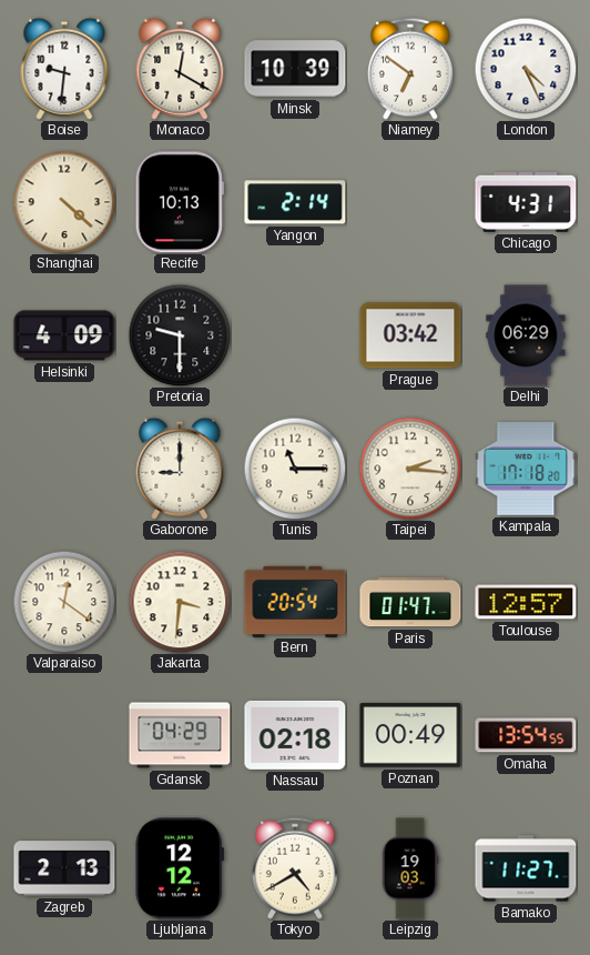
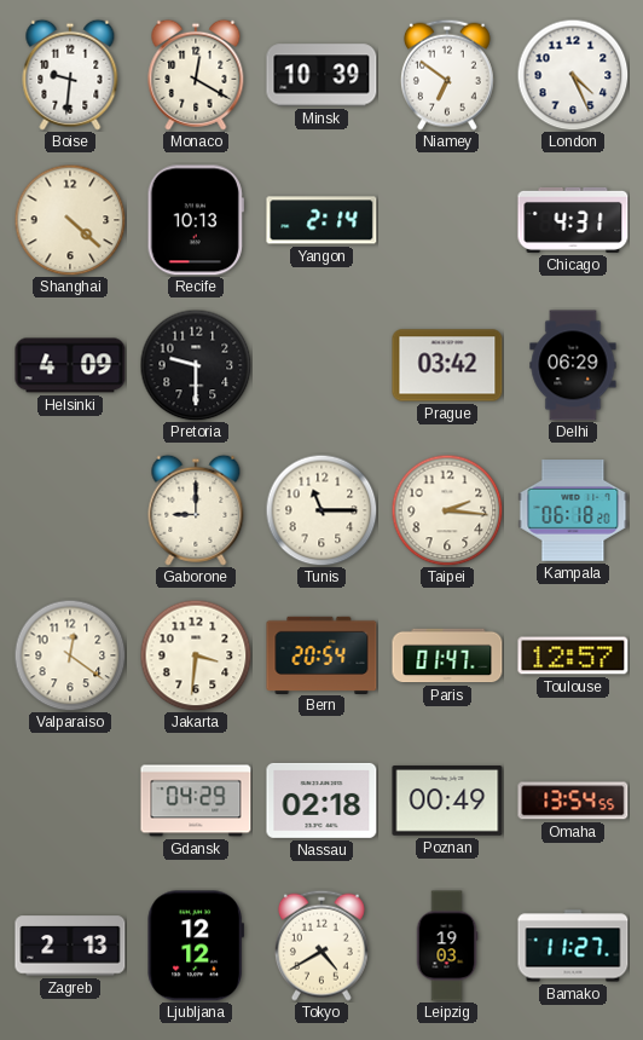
Kampala: 17:18 -> 06:18 (573, 510)
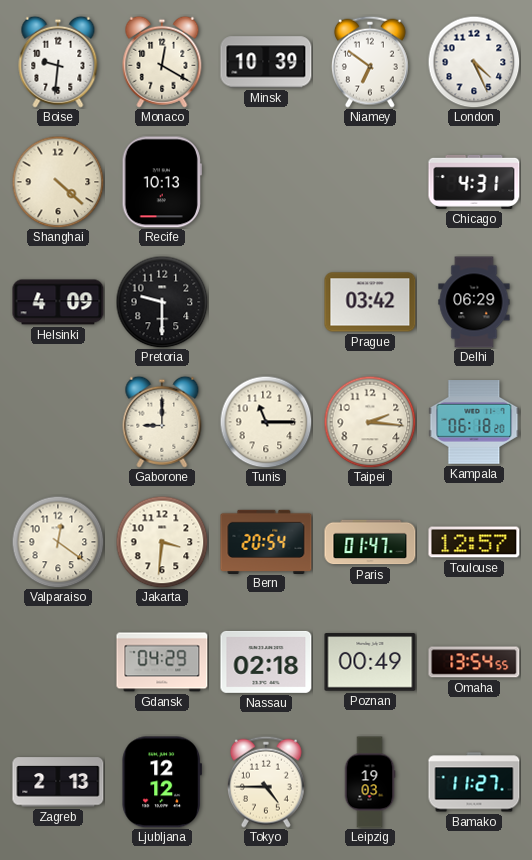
Yangon: 2:14 -> none (321, 220)
Tokyo: 4:40 -> 4:45 (266, 782)
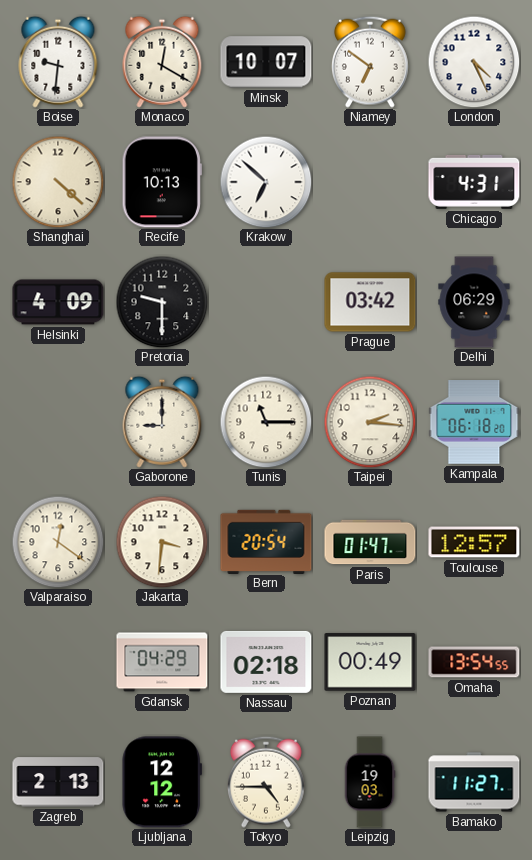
Minsk: 10:39 -> 10:07 (266, 62)
Krakow: none -> 6:52 (266, 182)
